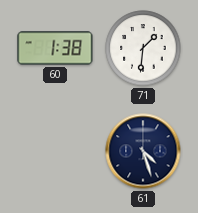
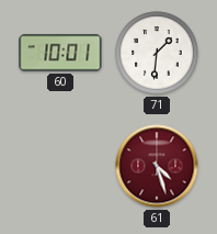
60: 1:38 -> 10:01 (60, 53)
61 dial: navy -> burgundy (157, 166)
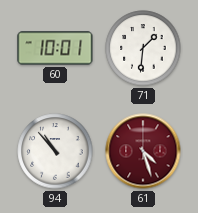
94: none -> 10:53 (55, 151)
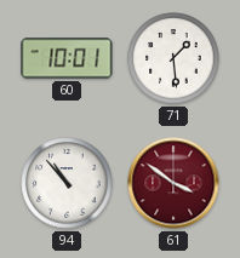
71: 1:31 -> 1:29 (173, 58)
61: 4:27 -> 3:51 (173, 183)
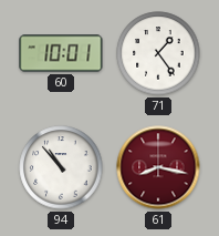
71: 1:29 -> 1:24 (158, 53)
61: 3:51 -> 8:17 (158, 167)
